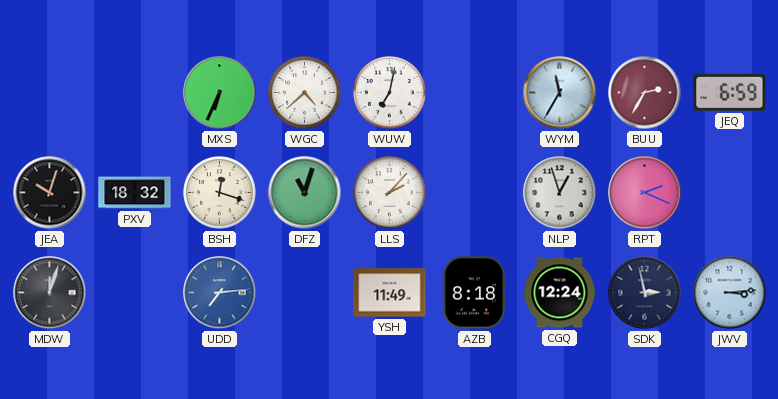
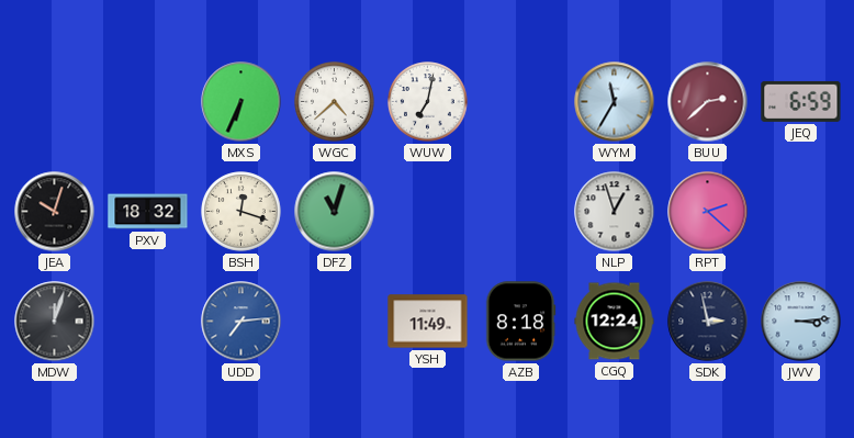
BUU: 2:35 -> 2:38 (708, 102)
LLS: 2:07 -> none (390, 193)
RPT: 2:19 -> 2:22 (708, 212)
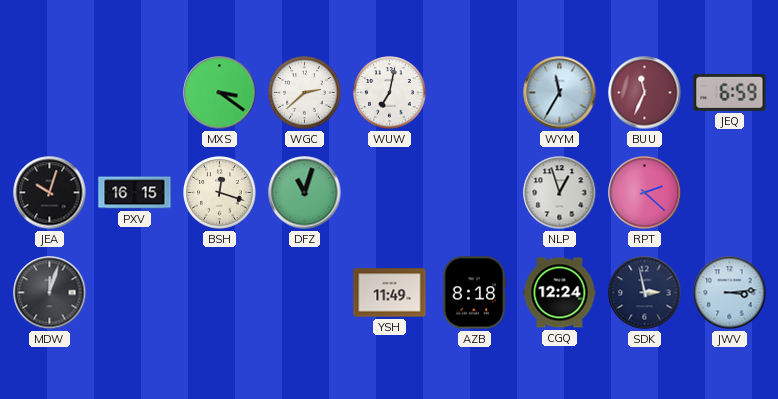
MXS: 6:34 -> 3:21 (220, 93)
WGC: 4:38 -> 2:38 (305, 93)
BUU: 2:38 -> 11:34 (645, 93)
PXV: 18:32 -> 16:15 (135, 193)
UDD: 7:14 -> none (241, 322)
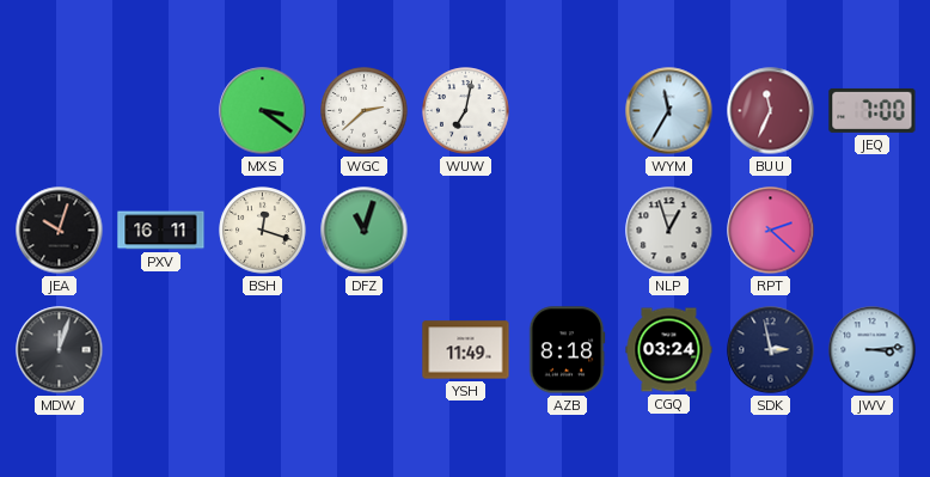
JEQ: 6:59 -> 7:00 (873, 110)
PXV: 16:15 -> 16:11 (161, 231)
CGQ: 12:24 -> 03:24 (669, 350)
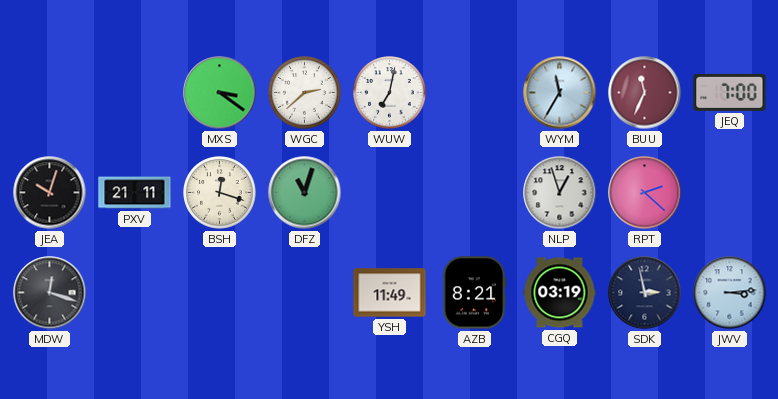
PXV: 16:11 -> 21:11 (135, 193)
MDW: 12:03 -> 12:18 (50, 293)
AZB: 8:18 -> 8:21 (474, 293)
CGQ: 03:24 -> 03:19 (560, 293)
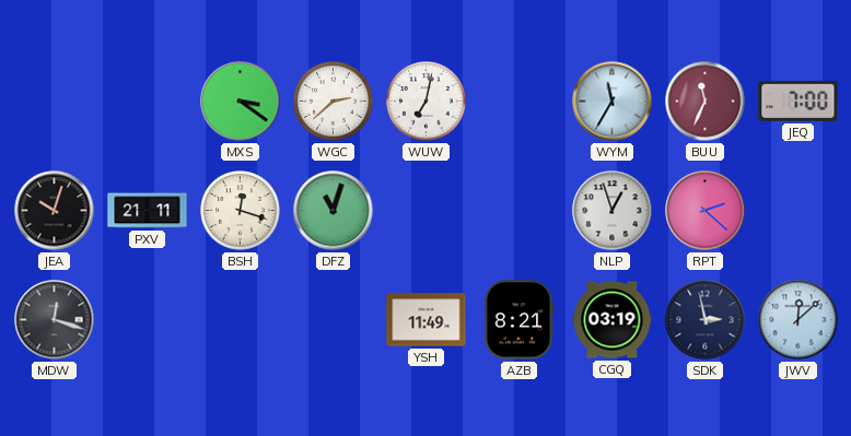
JWV: 3:14 -> 12:08 (798, 320)
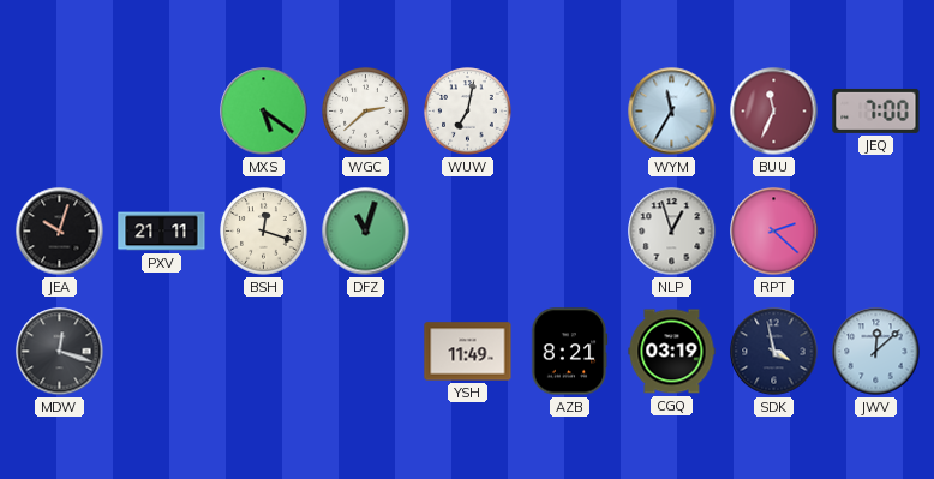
MXS: 3:21 -> 5:21 (264, 112)
SDK: 2:58 -> 3:58 (774, 352)
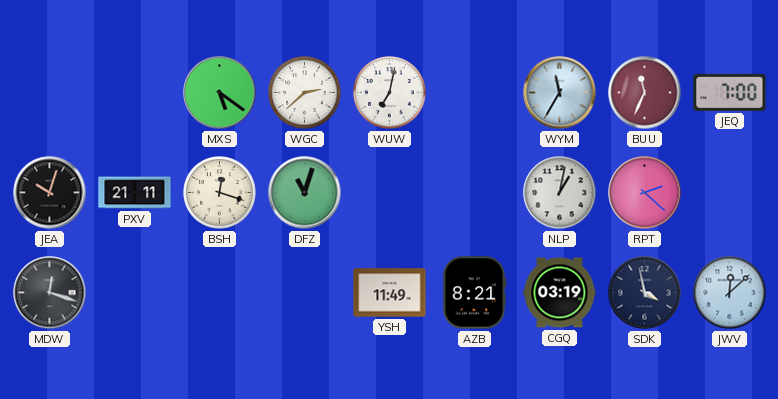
NLP: 12:57 -> 1:02 (560, 193)
